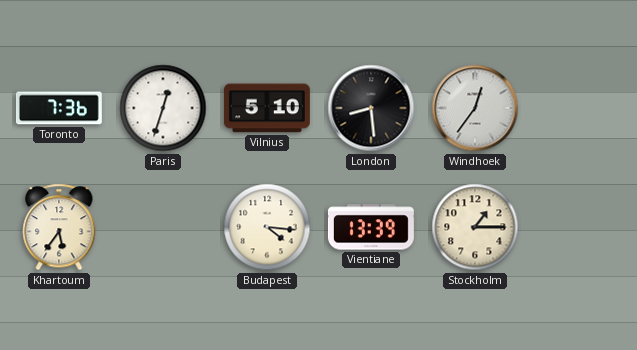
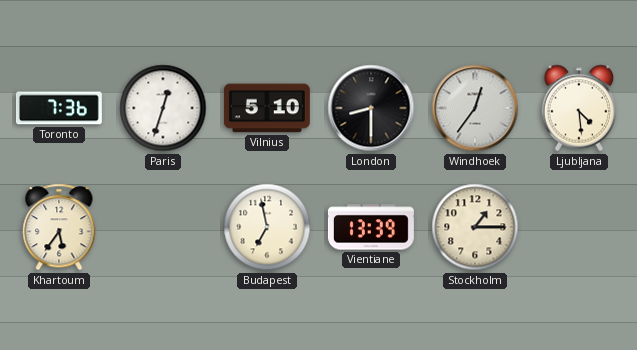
London: 8:29 -> 8:30 (371, 108)
Ljubljana: none -> 4:29 (579, 108)
Budapest: 4:16 -> 6:58 (267, 227)
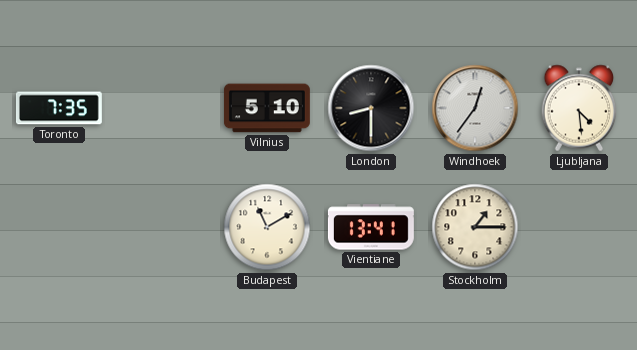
Toronto: 7:36 -> 7:35 (59, 108)
Paris: 12:33 -> none (163, 108)
Khartoum: 5:36 -> none (59, 227)
Budapest: 6:58 -> 11:10 (267, 227)
Vientiane: 13:39 -> 13:41 (371, 227)
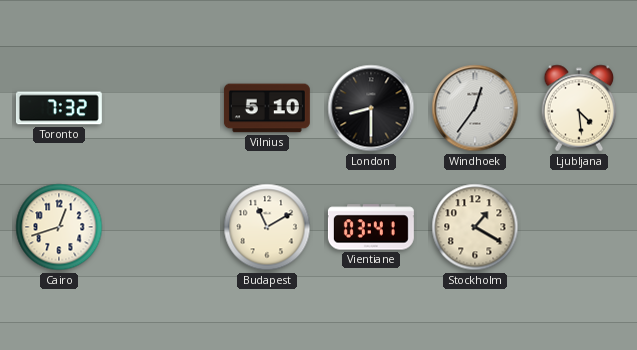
Toronto: 7:35 -> 7:32 (59, 108)
Cairo: none -> 12:42 (59, 227)
Vientiane: 13:41 -> 03:41 (371, 227)
Stockholm: 1:15 -> 1:20 (475, 227)
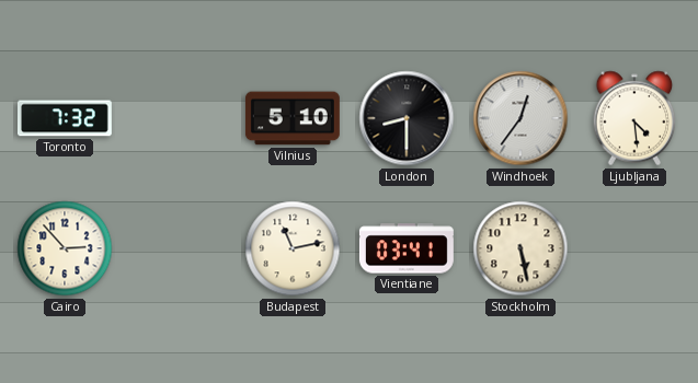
Cairo: 12:42 -> 2:53 (65, 248)
Budapest: 11:10 -> 11:13 (293, 248)
Stockholm: 1:20 -> 5:28 (520, 248)
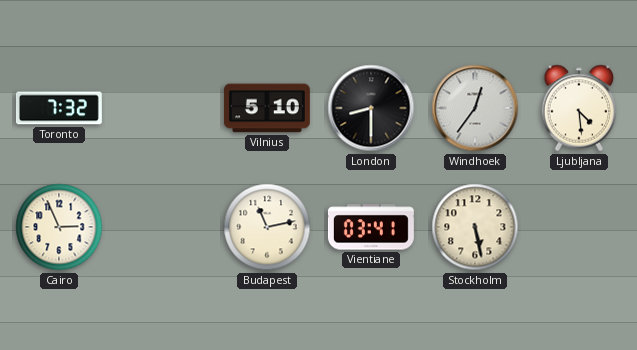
Cairo: 2:53 -> 2:56 (59, 227)
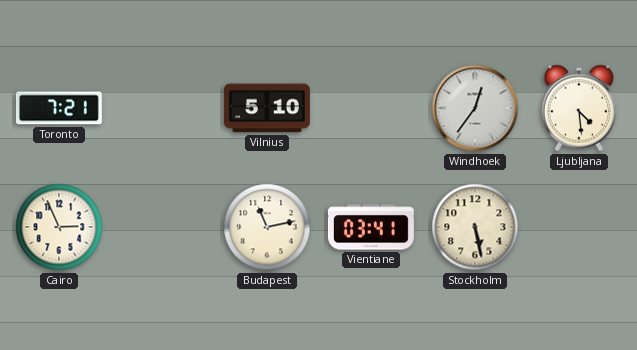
Toronto: 7:32 -> 7:21 (59, 108)
London: 8:30 -> none (371, 108)
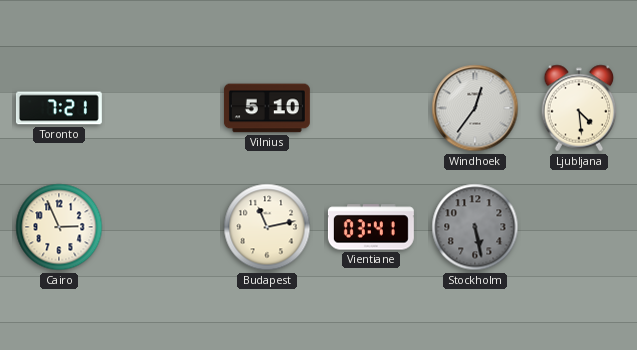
Stockholm dial: cream -> grey (475, 227)
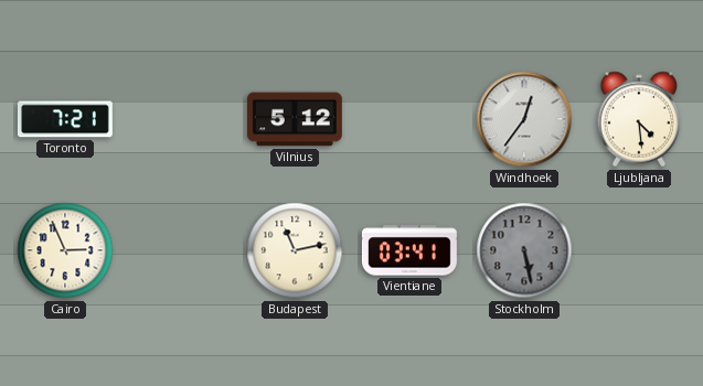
Vilnius: 5:10 -> 5:12 (295, 119)
